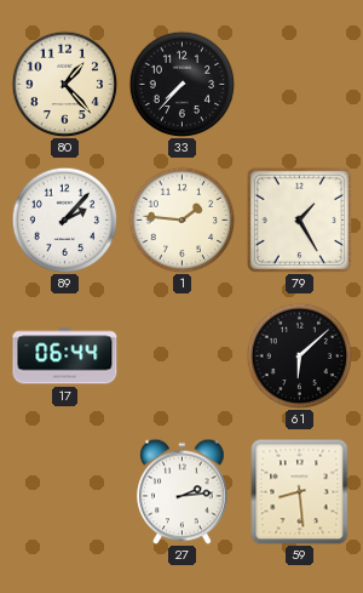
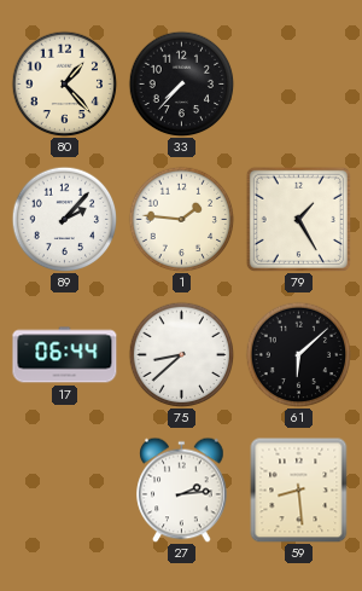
75: none -> 8:38 (181, 354)
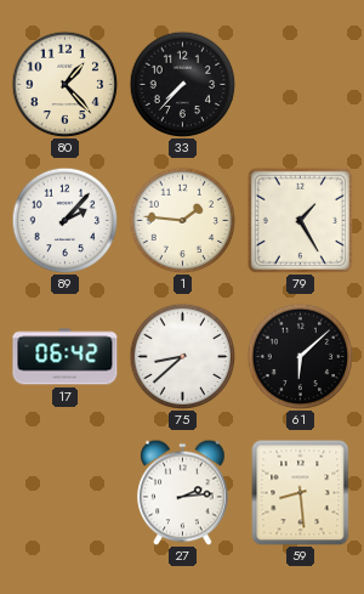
17: 06:44 -> 06:42 (66, 357)
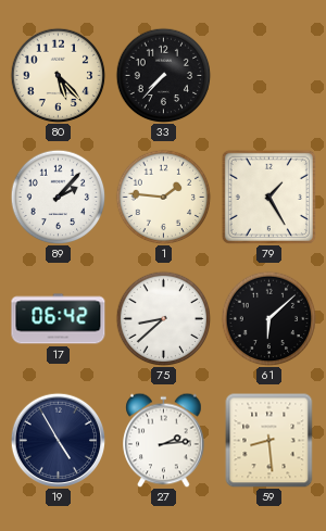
80: 1:23 -> 5:23 (58, 75)
19: none -> 4:55 (58, 440)
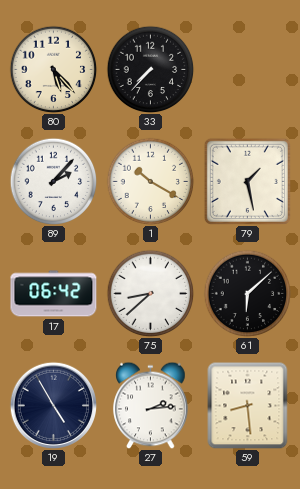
1: 1:46 -> 10:20 (150, 181)
79: 1:25 -> 1:28 (247, 181)
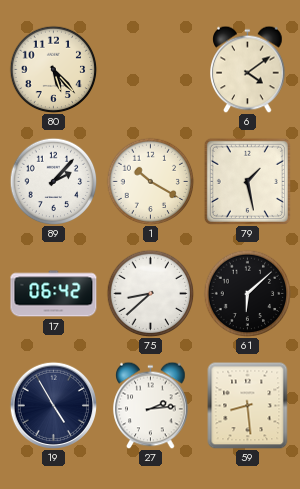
33: 7:37 -> none (150, 69)
6: none -> 4:09 (248, 69)
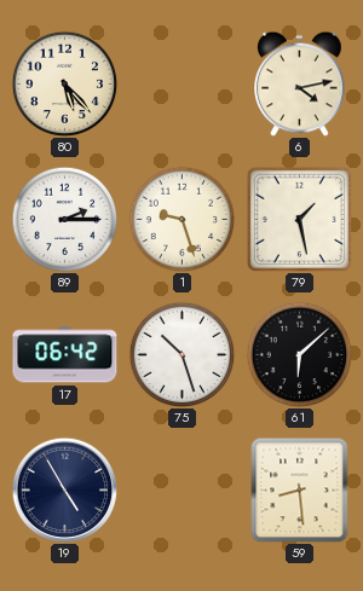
6: 4:09 -> 4:13 (300, 83)
89: 2:07 -> 2:15 (64, 219)
1: 10:20 -> 9:27 (181, 219)
75: 8:38 -> 10:27 (181, 354)
27: 2:14 -> none (151, 405)
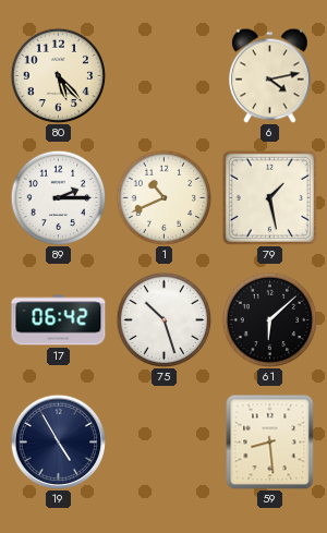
1: 9:27 -> 10:41 (163, 197)
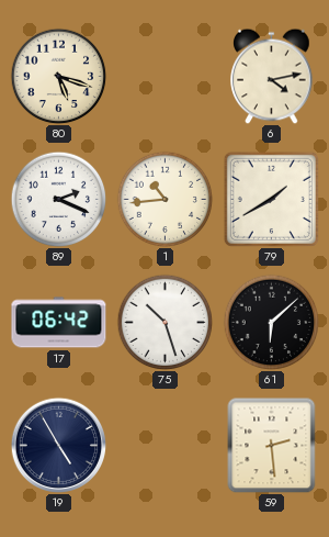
80: 5:23 -> 5:18 (58, 76)
89: 2:15 -> 2:19 (58, 199)
1: 10:41 -> 10:44 (164, 199)
79: 1:28 -> 1:40 (271, 199)
59: 8:29 -> 2:29 (272, 445)
